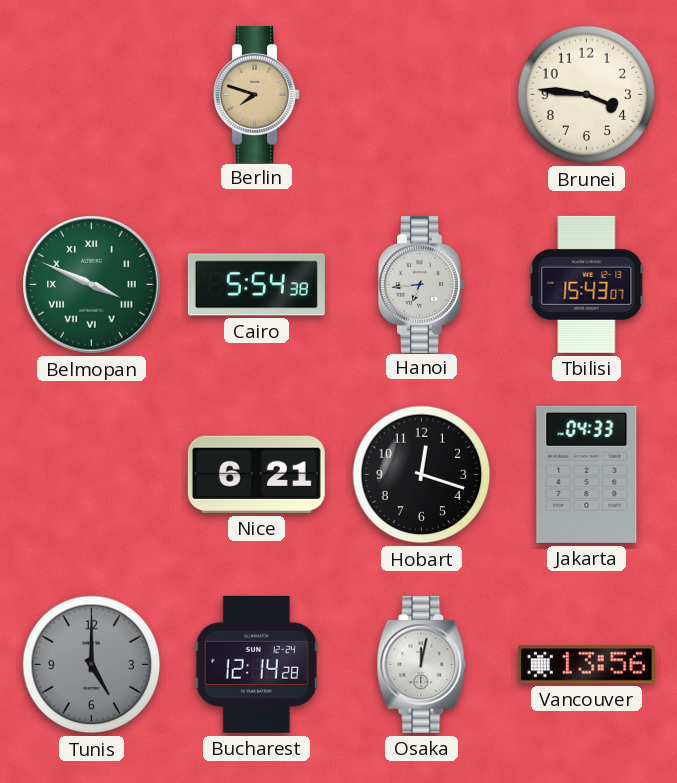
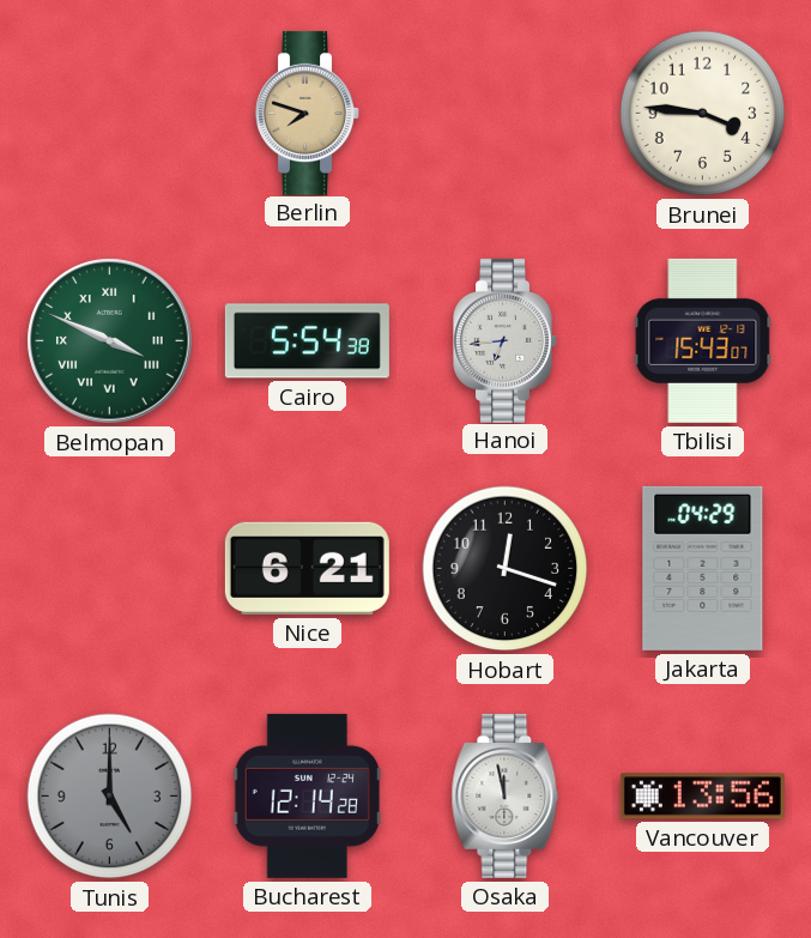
Jakarta: 04:33 -> 04:29 (703, 568)
Osaka: 12:02 -> 11:58 (506, 795)
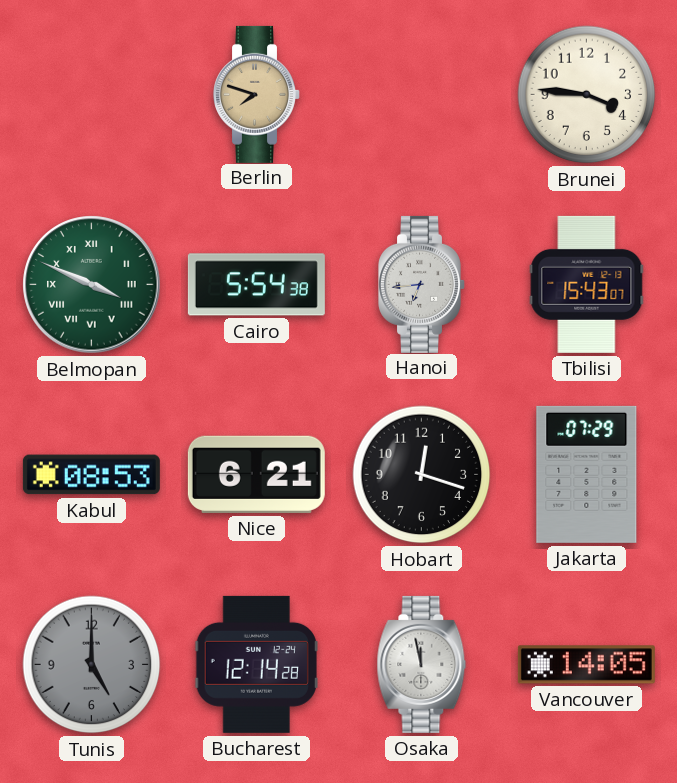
Kabul: none -> 08:53 (91, 475)
Jakarta: 04:29 -> 07:29 (587, 474)
Vancouver: 13:56 -> 14:05 (586, 665)
